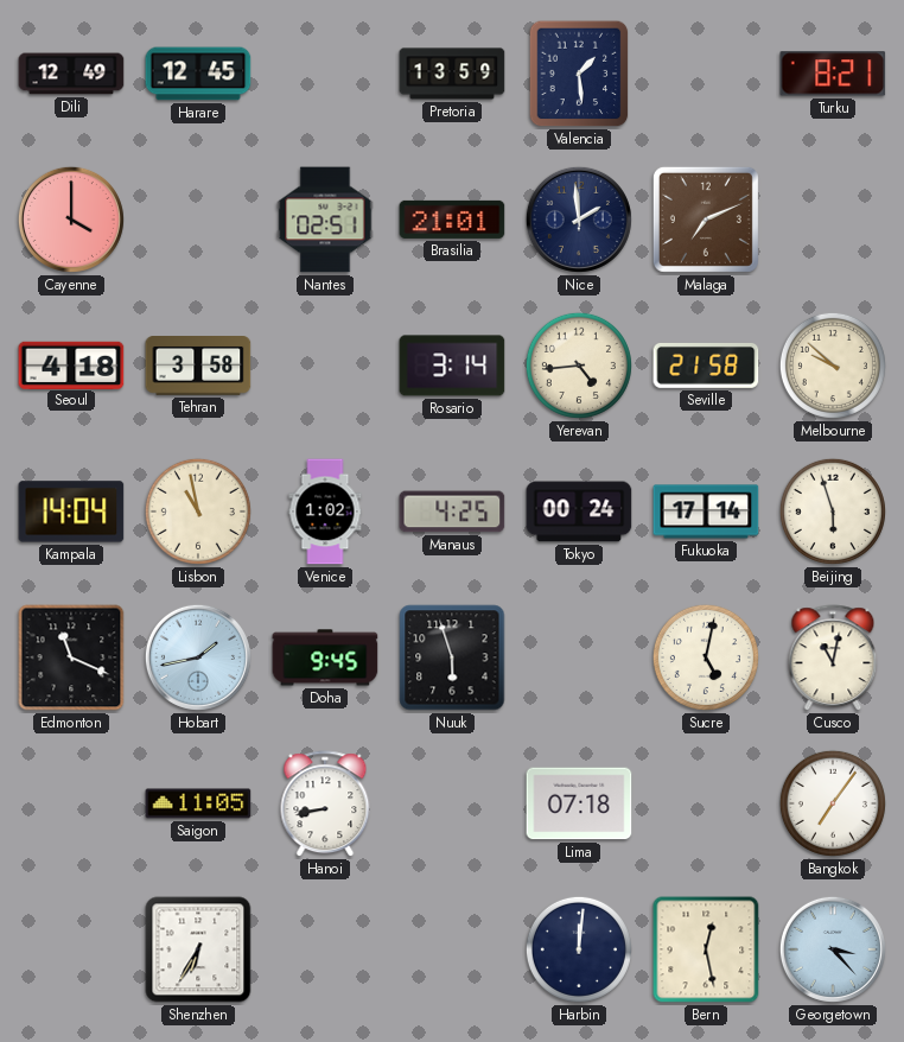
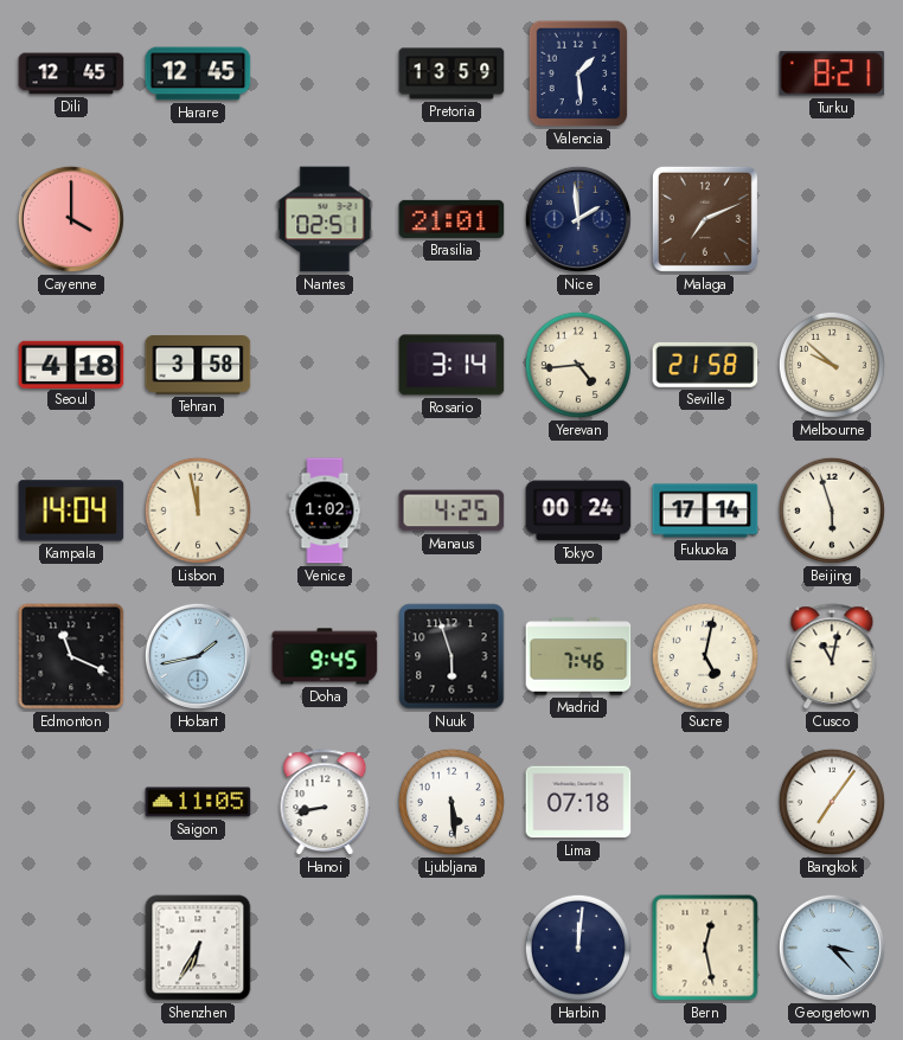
Dili: 12:49 -> 12:45 (71, 73)
Lisbon: 10:58 -> 11:58 (198, 511)
Madrid: none -> 7:46 (578, 656)
Ljubljana: none -> 5:29 (451, 802)
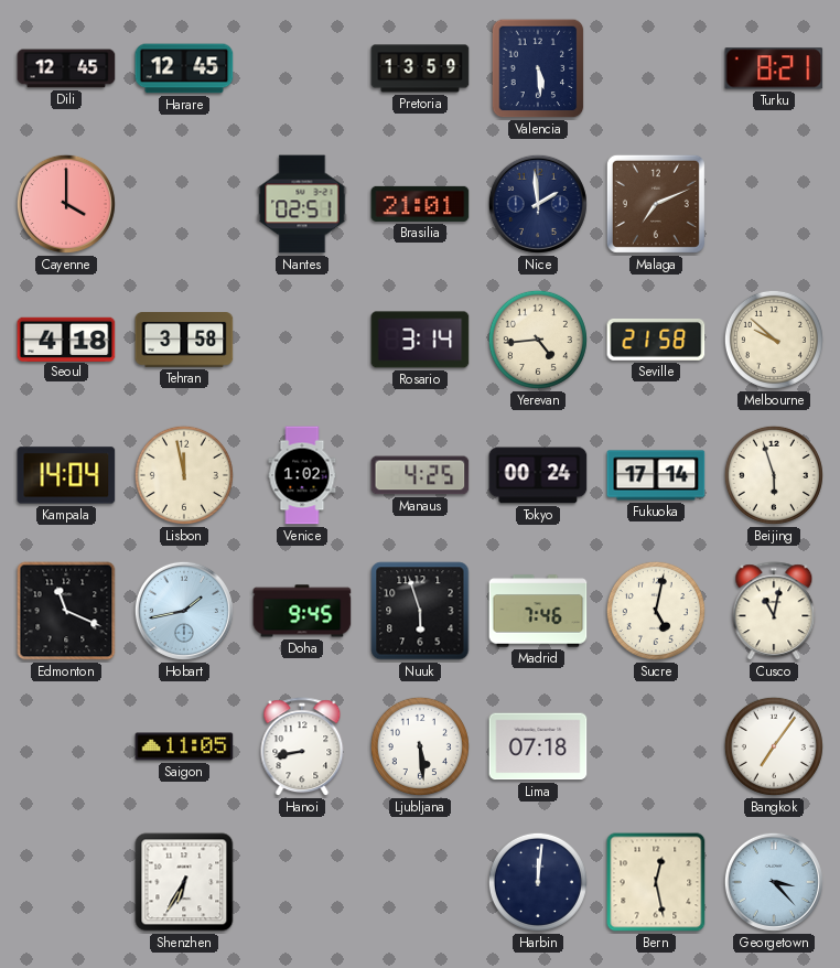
Valencia: 1:29 -> 5:29 (538, 68)
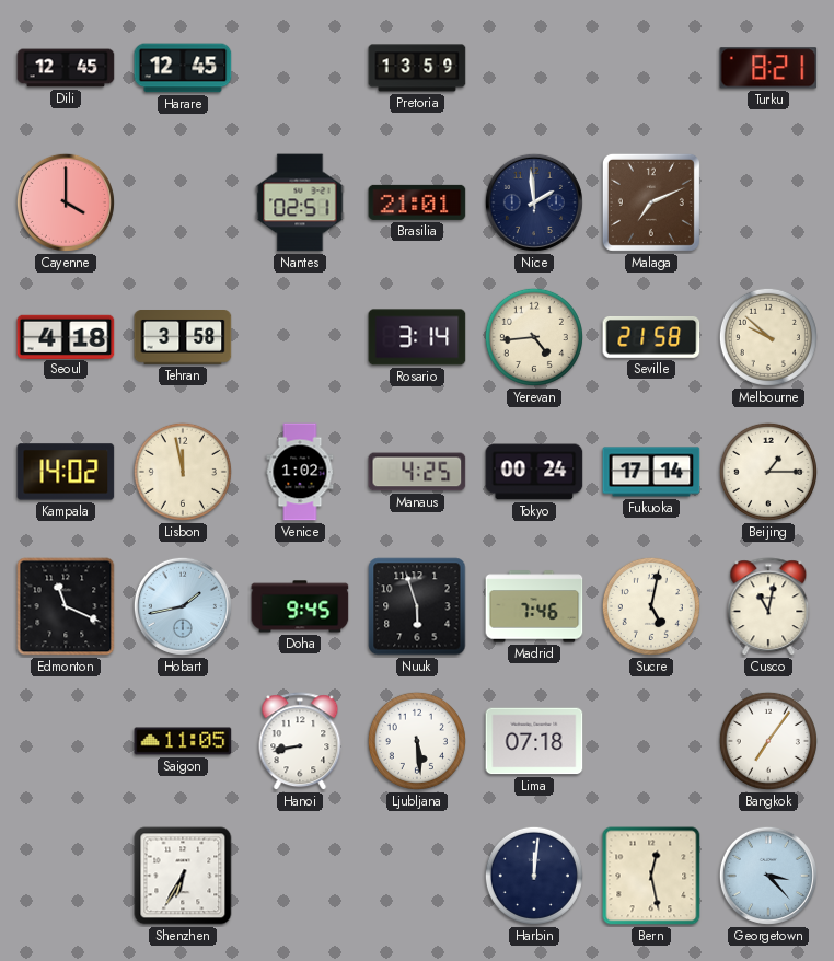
Valencia: 5:29 -> none (538, 68)
Kampala: 14:04 -> 14:02 (66, 472)
Beijing: 5:57 -> 1:15 (768, 472)
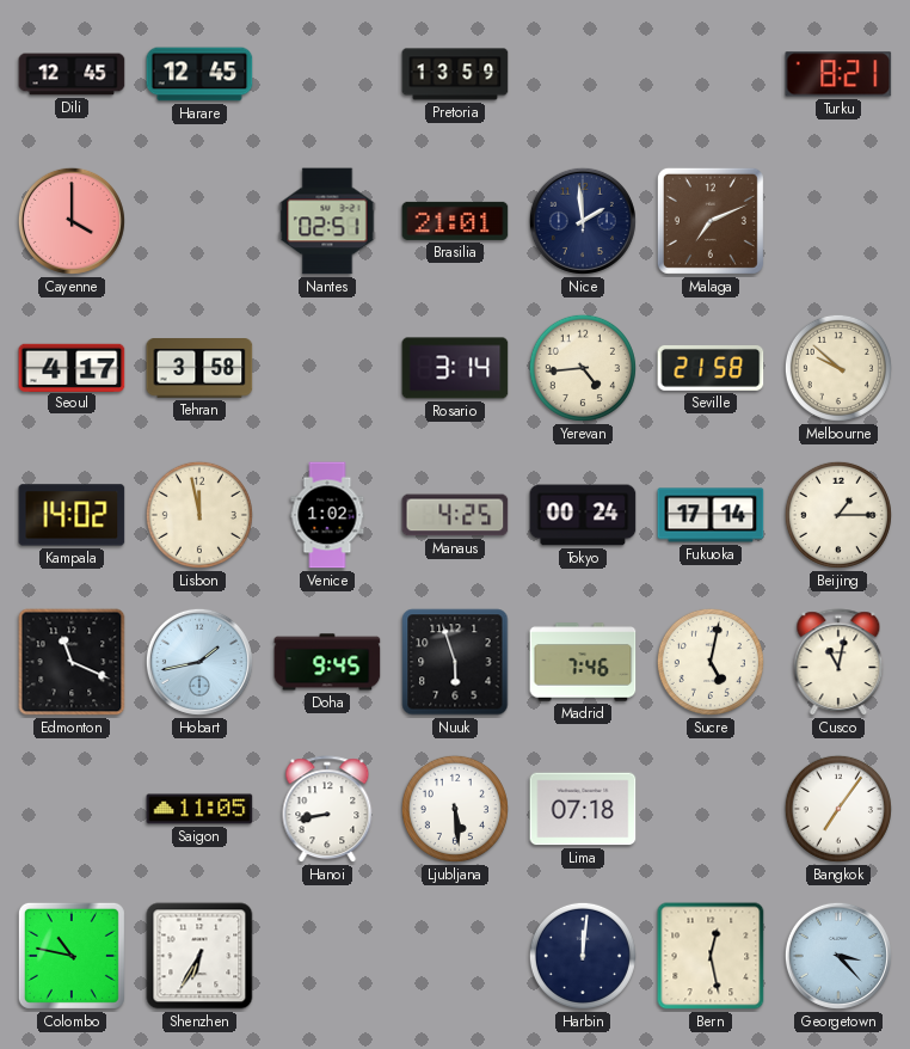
Seoul: 4:18 -> 4:17 (72, 367)
Colombo: none -> 10:47 (72, 956)
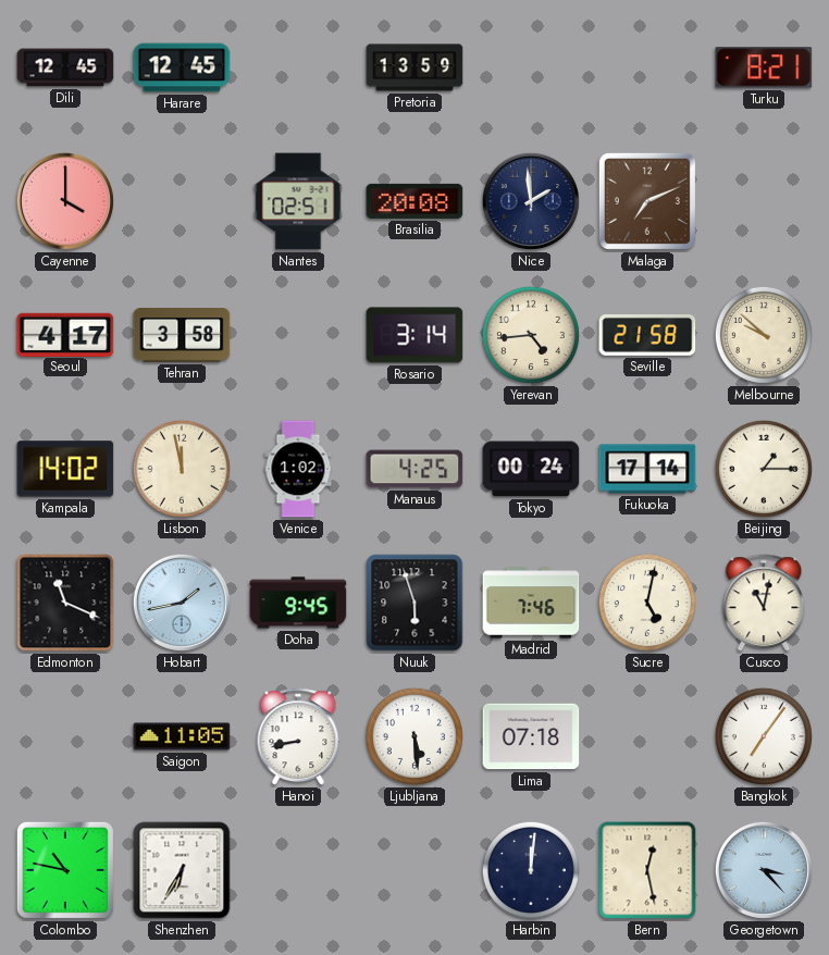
Brasilia: 21:01 -> 20:08 (414, 201)
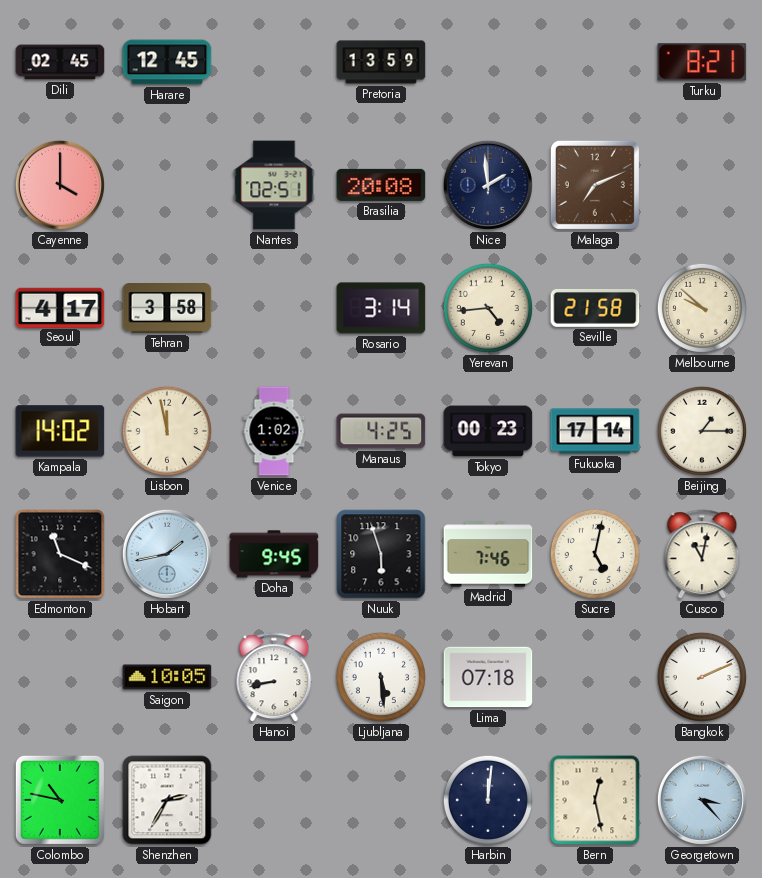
Dili: 12:45 -> 02:45 (60, 62)
Tokyo: 00:24 -> 00:23 (488, 431)
Saigon: 11:05 -> 10:05 (167, 677)
Bangkok: 7:06 -> 2:11 (702, 677)
Shenzhen: 6:35 -> 2:35 (167, 800)
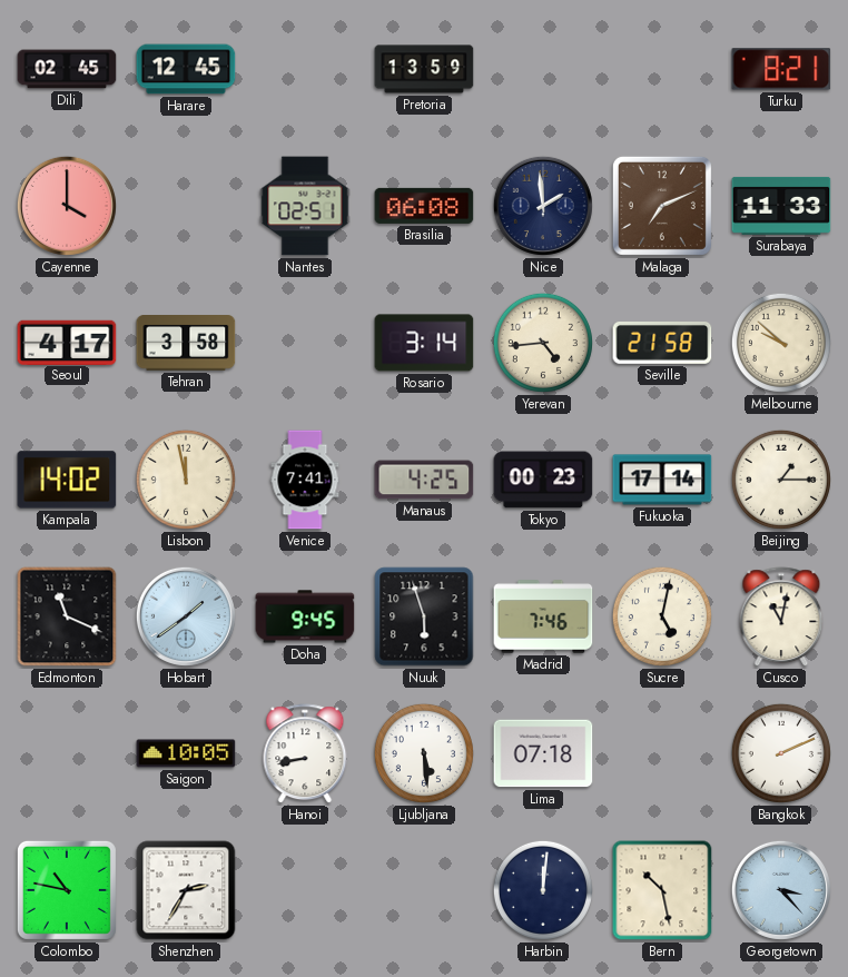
Brasilia: 20:08 -> 06:08 (424, 206)
Surabaya: none -> 11:33 (781, 206)
Venice: 1:02 -> 7:41 (305, 480)
Hobart: 1:43 -> 1:39 (186, 616)
Bern: 12:28 -> 10:28 (662, 890)
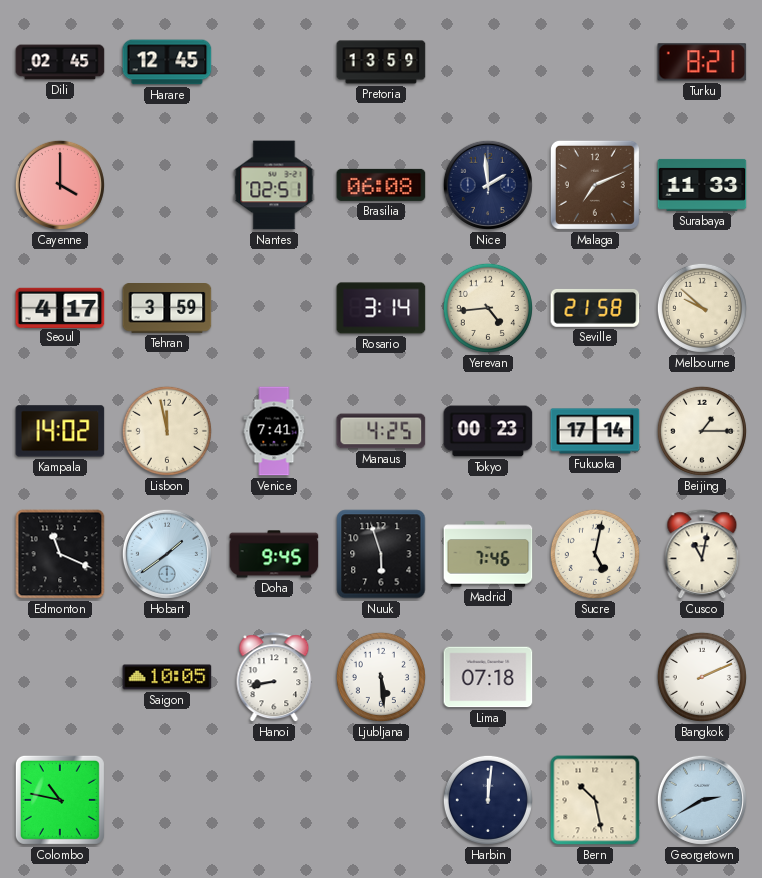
Tehran: 3:58 -> 3:59 (167, 309)
Shenzhen: 2:35 -> none (186, 890)
Georgetown: 3:23 -> 2:40 (702, 800)
